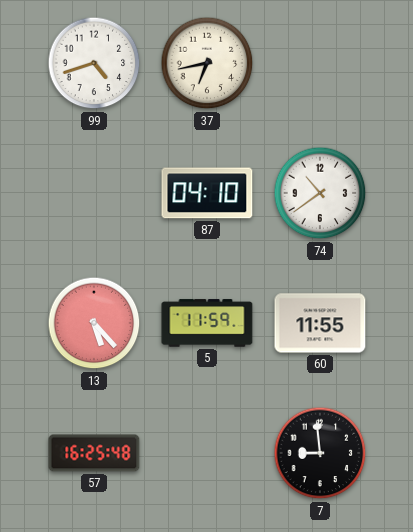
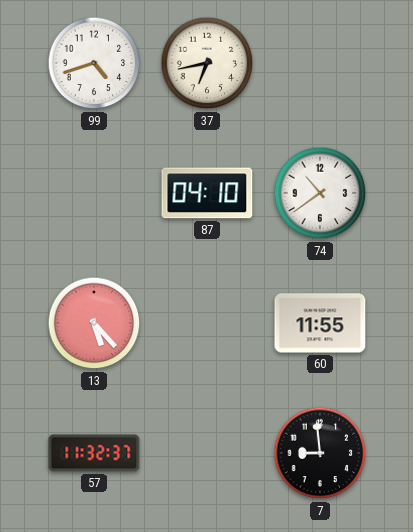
5: 11:59 -> none (207, 323)
57: 16:25 -> 11:32 (94, 453)
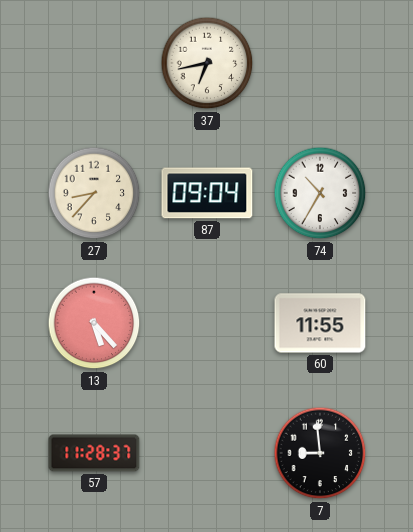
99: 4:42 -> none (94, 63)
27: none -> 8:37 (94, 193)
87: 04:10 -> 09:04 (207, 193)
74: 10:39 -> 10:35 (320, 193)
57: 11:32 -> 11:28 (94, 453)
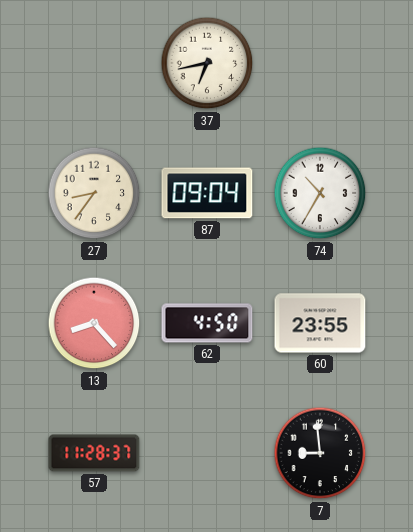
27: 8:37 -> 8:36 (94, 193)
13: 5:23 -> 8:23 (94, 323)
62: none -> 4:50 (207, 323)
60: 11:55 -> 23:55 (320, 323)
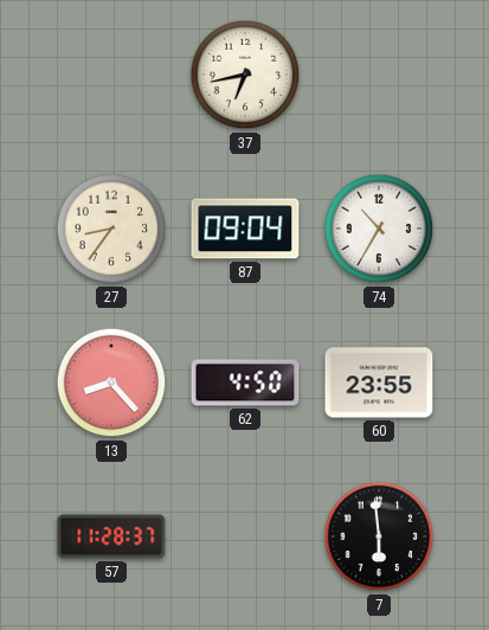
7: 8:59 -> 5:59 (379, 536)
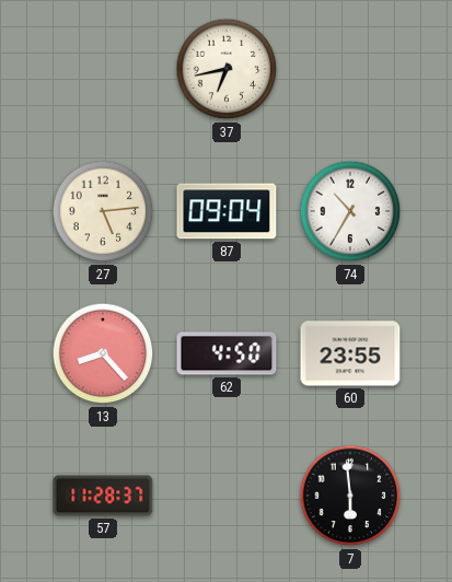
27: 8:36 -> 5:14 (103, 211)
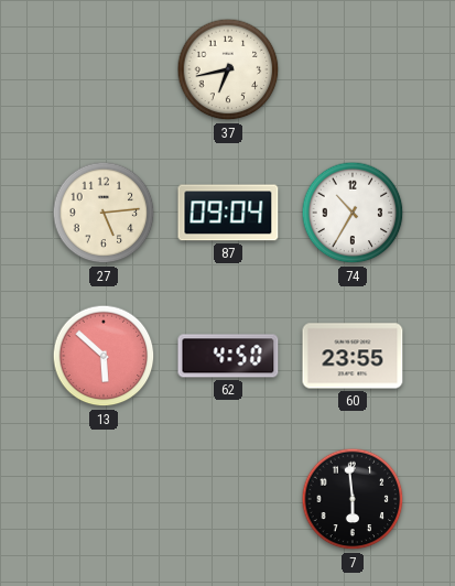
13: 8:23 -> 5:52 (104, 356)
57: 11:28 -> none (103, 496)
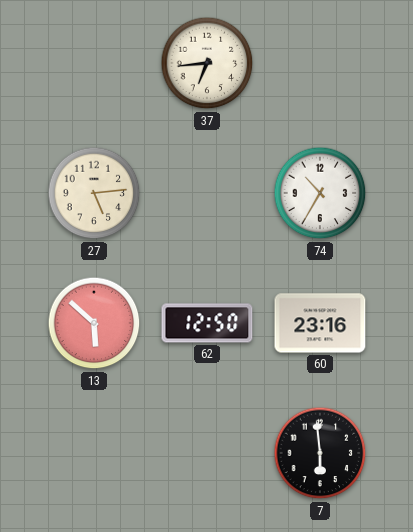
37: 6:43 -> 6:44 (207, 63)
87: 09:04 -> none (228, 213)
62: 4:50 -> 12:50 (207, 323)
60: 23:55 -> 23:16 (320, 323)
